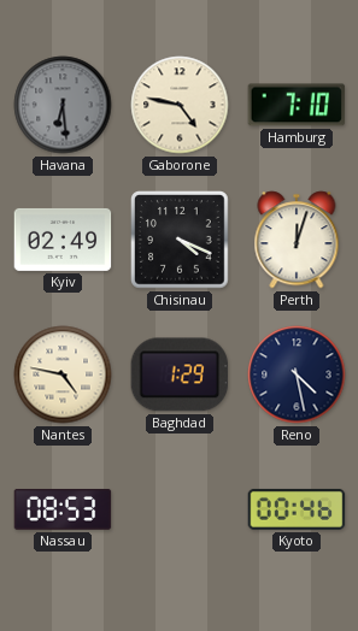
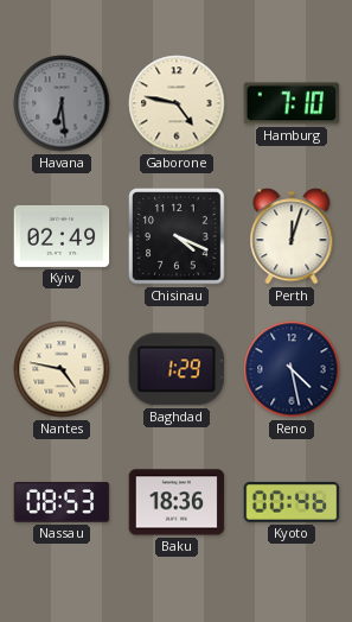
Baku: none -> 18:36 (177, 502)
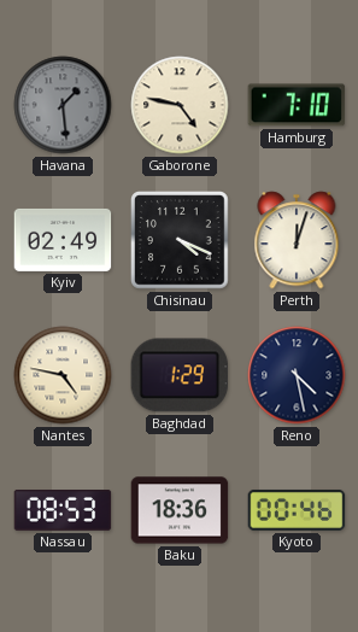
Havana: 6:29 -> 1:29 (63, 105)
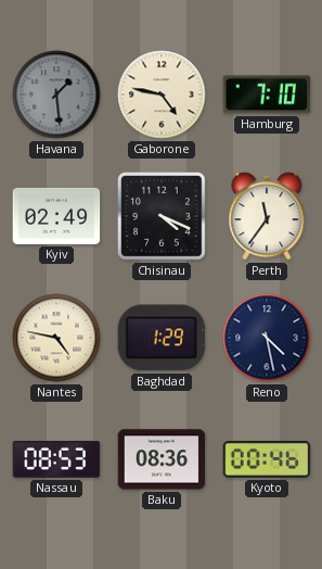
Perth: 12:03 -> 11:36 (267, 216)
Baku: 18:36 -> 08:36 (162, 459)
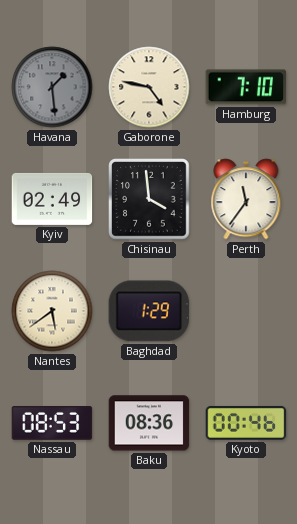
Chisinau: 4:19 -> 3:59 (150, 200)
Nantes: 4:47 -> 5:39 (52, 311)
Reno: 4:28 -> none (267, 338)
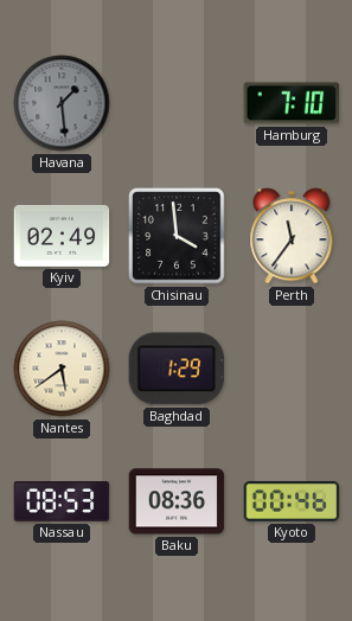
Gaborone: 4:47 -> none (149, 87)
